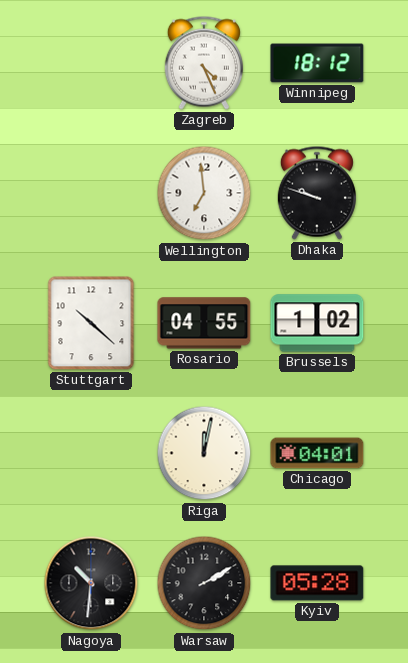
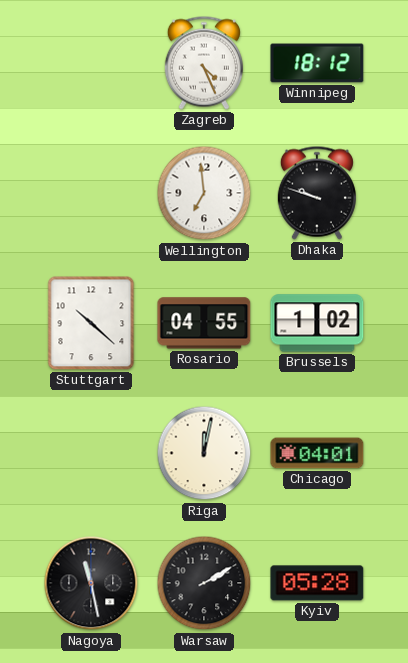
Nagoya: 10:31 -> 11:28 (91, 583)
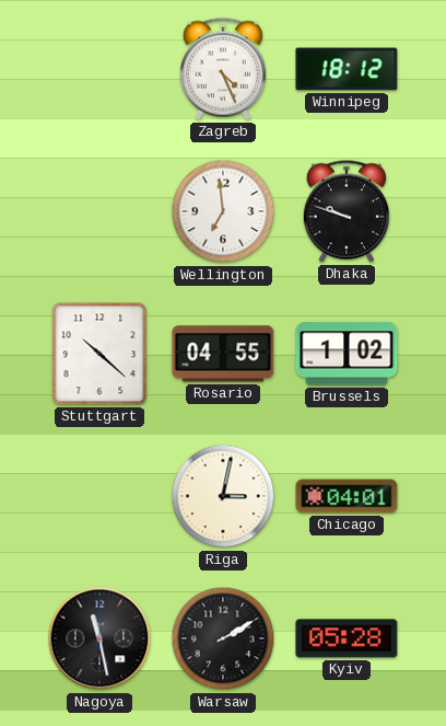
Riga: 12:02 -> 3:02 (223, 496)
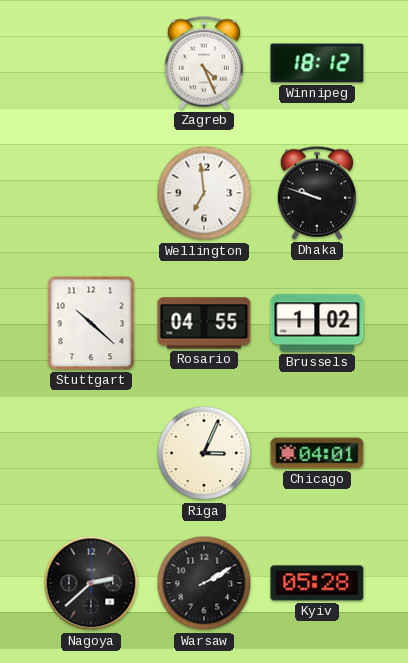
Riga: 3:02 -> 3:04 (204, 453)
Nagoya: 11:28 -> 2:38 (91, 583)
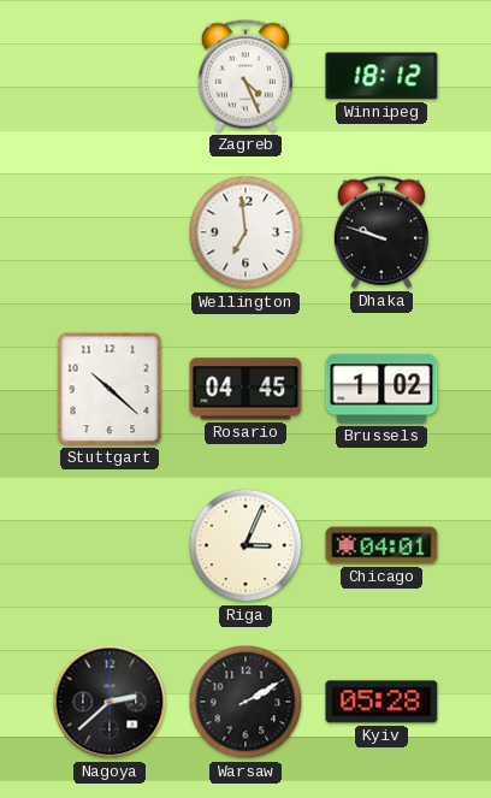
Rosario: 04:55 -> 04:45 (245, 389)
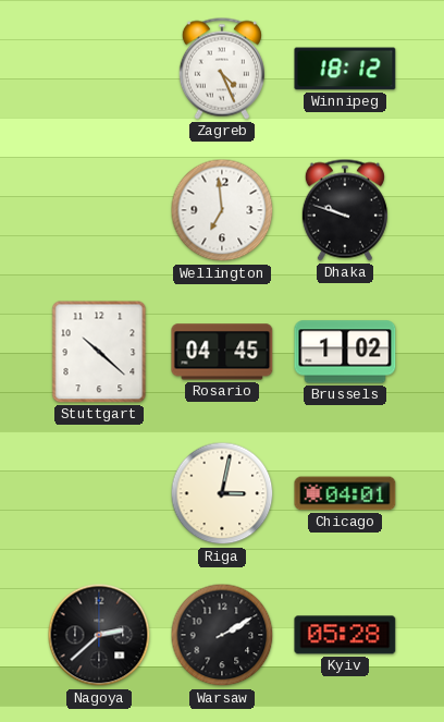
Riga: 3:04 -> 3:02 (222, 493)
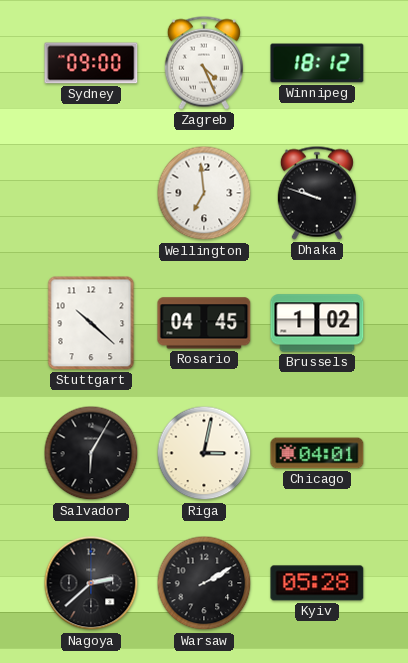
Sydney: none -> 09:00 (91, 63)
Salvador: none -> 6:05 (91, 453)
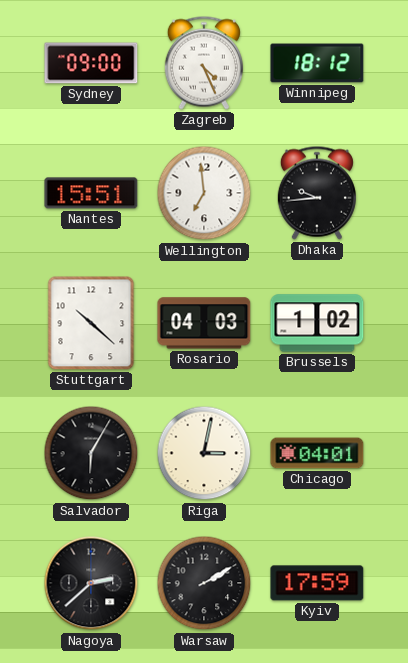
Nantes: none -> 15:51 (91, 193)
Dhaka: 9:48 -> 9:44 (317, 193)
Rosario: 04:45 -> 04:03 (204, 323)
Kyiv: 05:28 -> 17:59 (317, 583)
